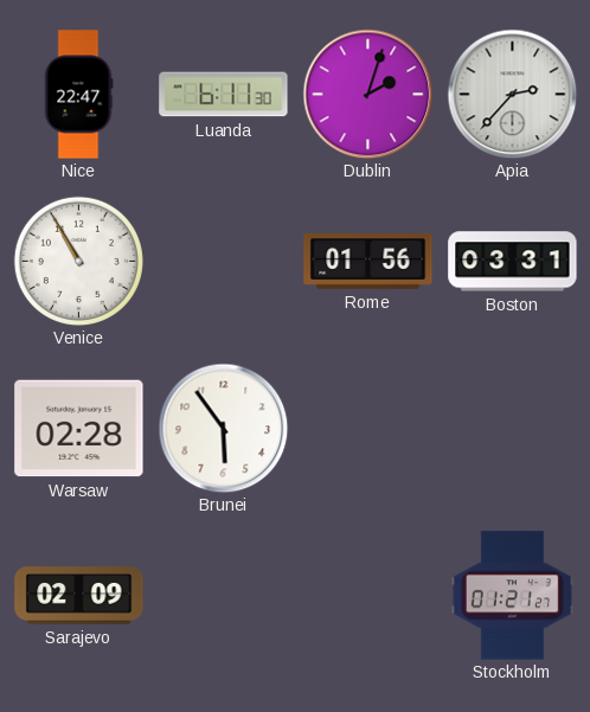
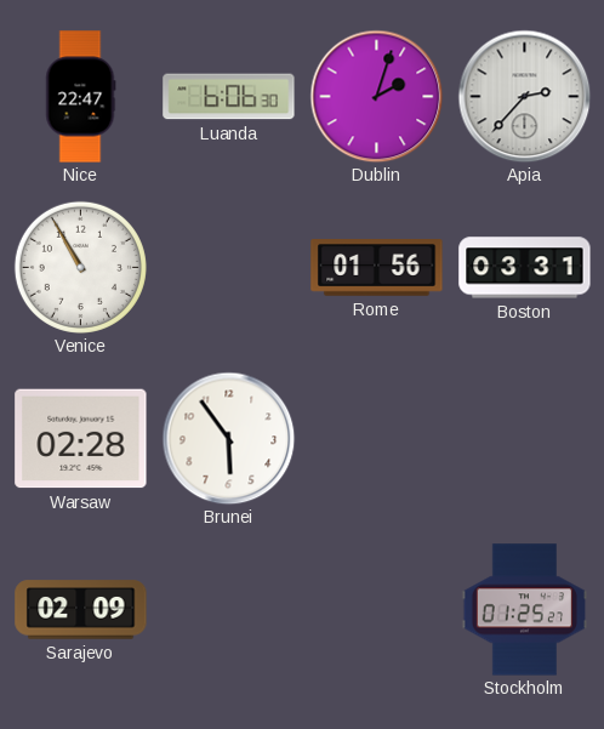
Luanda: 6:11 -> 6:06 (229, 97)
Stockholm: 01:21 -> 01:25 (524, 610)
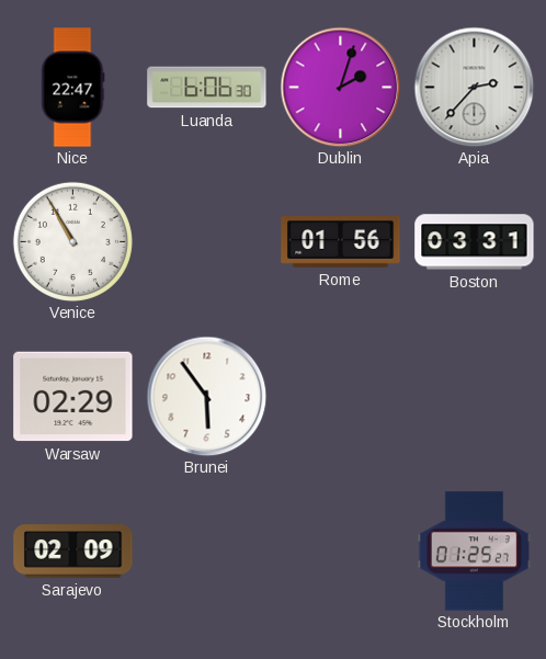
Warsaw: 02:28 -> 02:29 (73, 397)
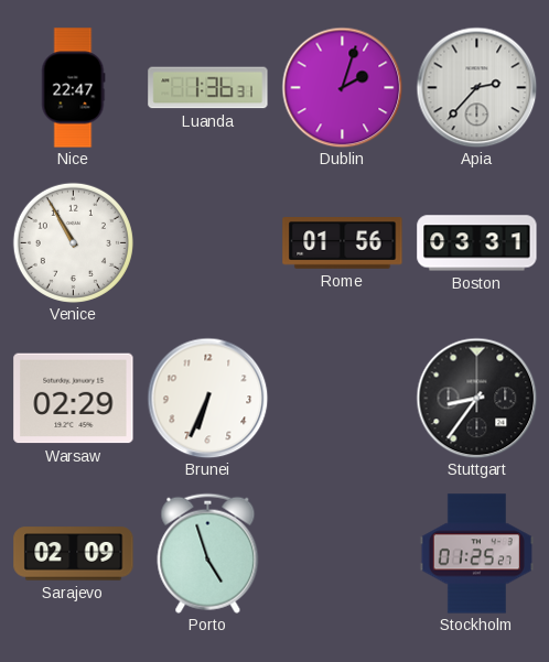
Luanda: 6:06 -> 1:36 (208, 88)
Brunei: 5:54 -> 6:34 (207, 398)
Stuttgart: none -> 8:36 (476, 398)
Porto: none -> 4:57 (208, 553)
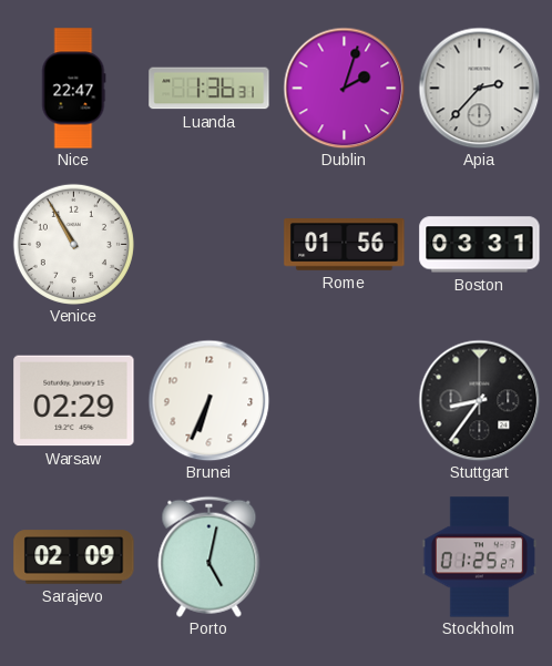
Porto: 4:57 -> 5:02 (209, 556)
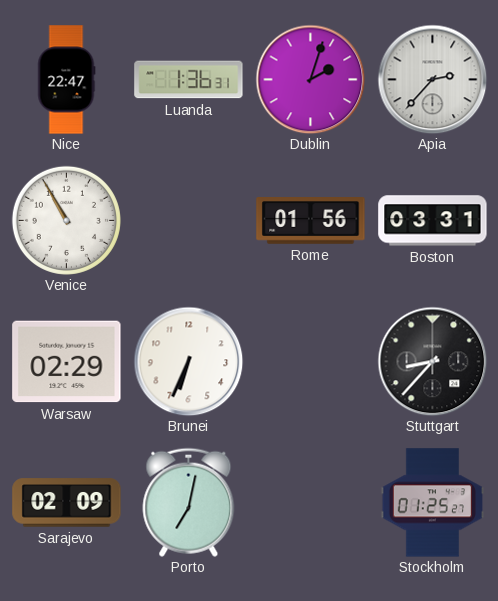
Stuttgart: 8:36 -> 8:37 (432, 361)
Porto: 5:02 -> 7:02 (189, 502)
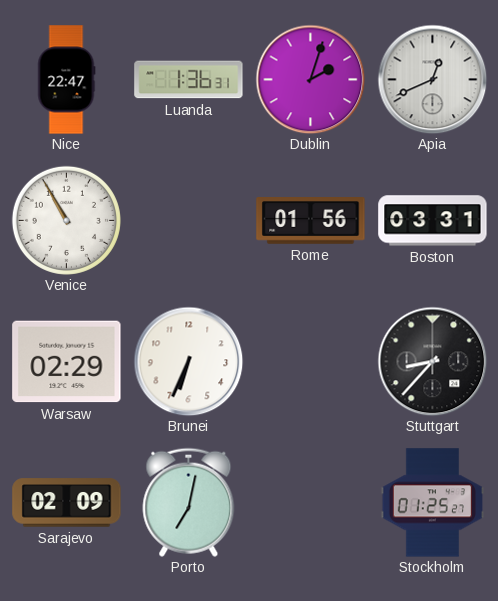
Apia: 2:37 -> 12:41 (432, 79)
